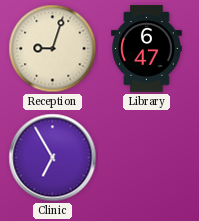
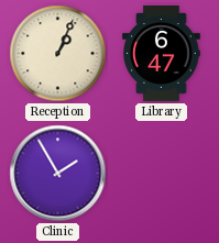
Reception: 9:03 -> 1:04 (58, 54)
Clinic: 6:55 -> 1:55 (58, 174)
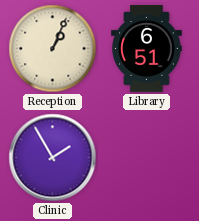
Library: 6:47 -> 6:51 (147, 49)
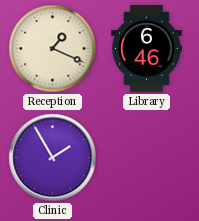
Reception: 1:04 -> 1:19 (53, 49)
Library: 6:51 -> 6:46 (147, 49)
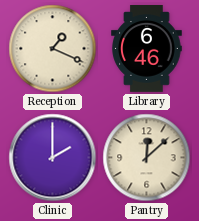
Clinic: 1:55 -> 2:00 (53, 158)
Pantry: none -> 12:08 (147, 158)
